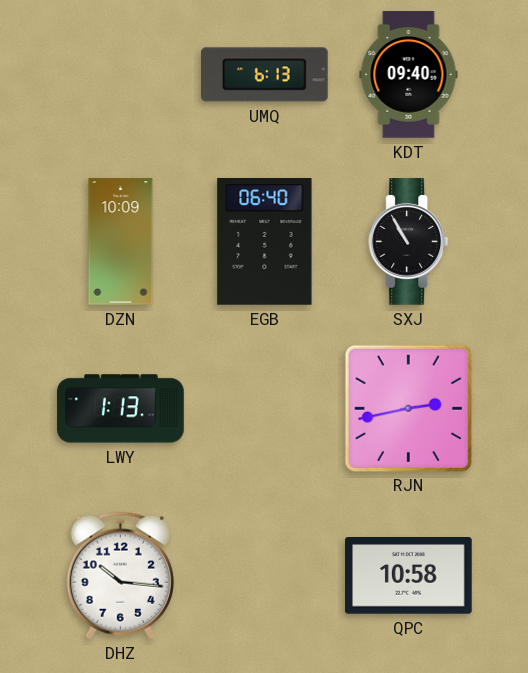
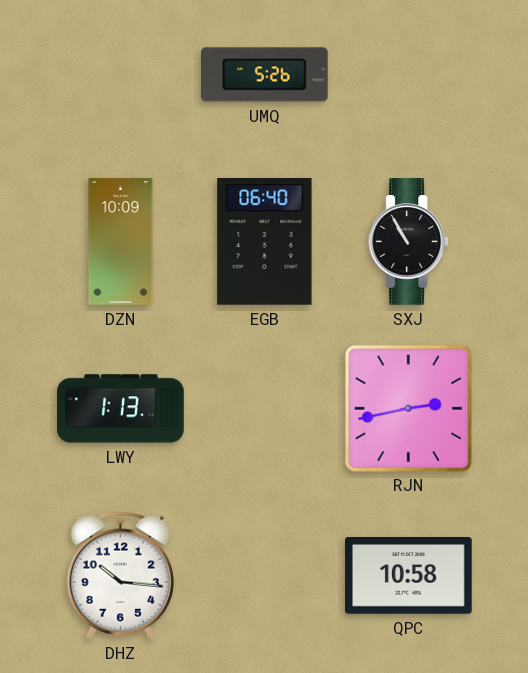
UMQ: 6:13 -> 5:26 (265, 75)
KDT: 09:40 -> none (409, 75)
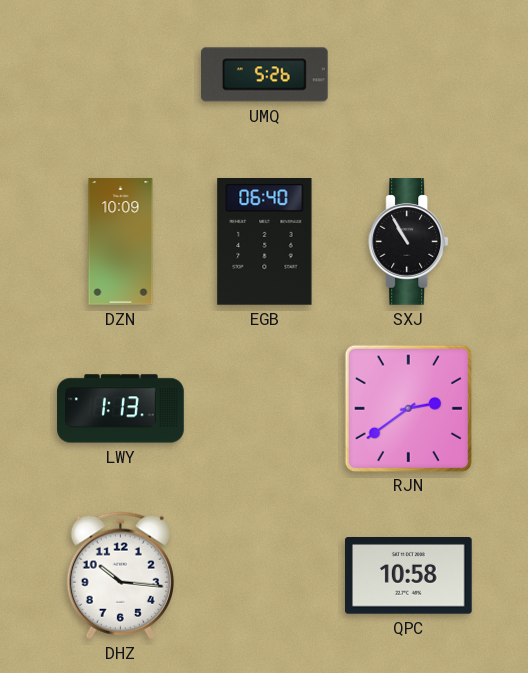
RJN: 2:43 -> 2:39 (408, 408)
